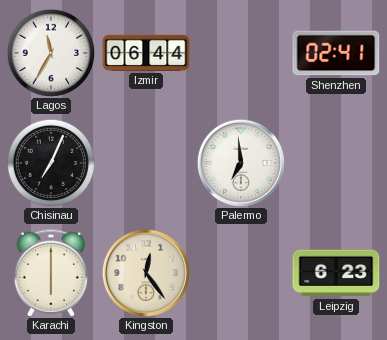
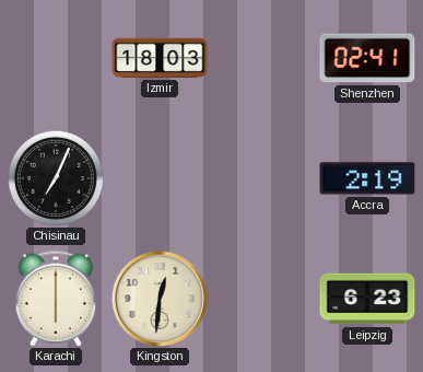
Lagos: 11:35 -> none (51, 53)
Izmir: 06:44 -> 18:03 (160, 58)
Palermo: 6:59 -> none (241, 163)
Accra: none -> 2:19 (367, 178)
Kingston: 12:24 -> 12:31 (160, 299)
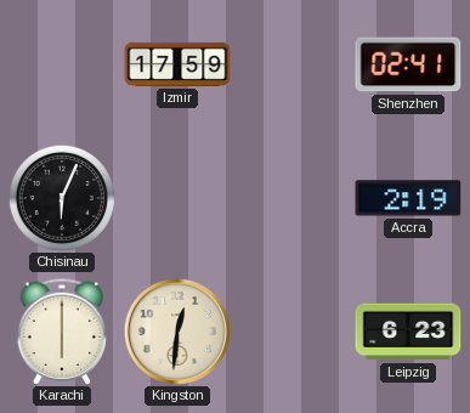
Izmir: 18:03 -> 17:59 (177, 64)
Chisinau: 7:04 -> 6:04 (62, 198)
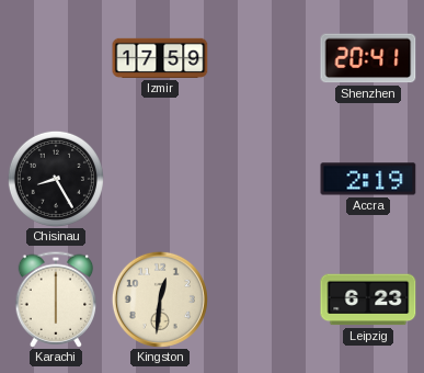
Shenzhen: 02:41 -> 20:41 (368, 58)
Chisinau: 6:04 -> 8:25 (56, 179)
